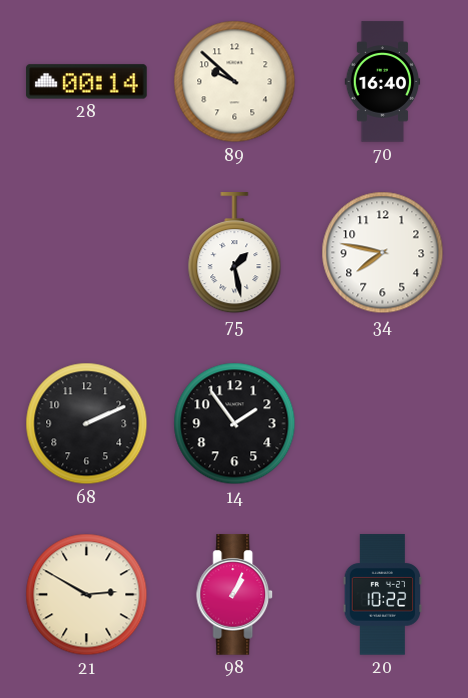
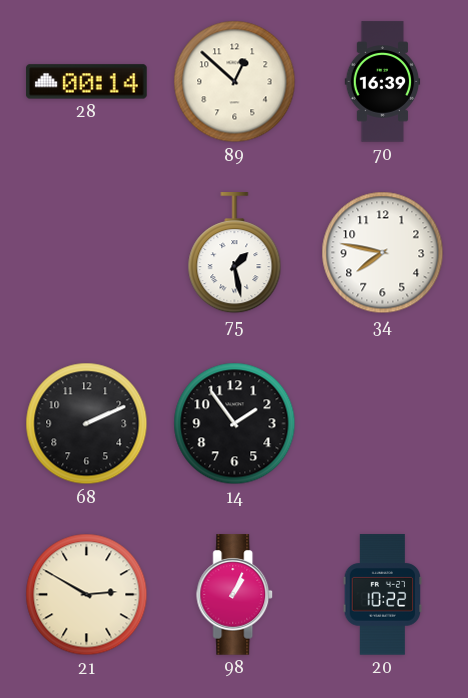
89: 9:52 -> 12:52 (235, 82)
70: 16:40 -> 16:39 (383, 82)
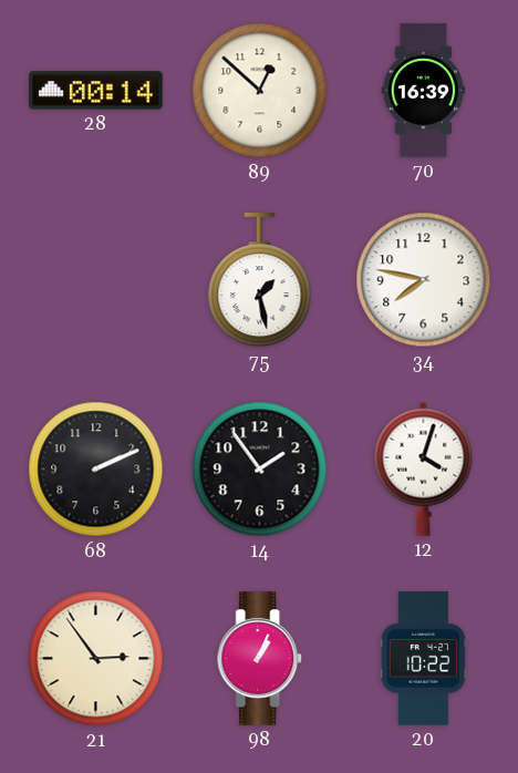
12: none -> 4:03 (424, 468)
21: 2:50 -> 2:54 (96, 659)
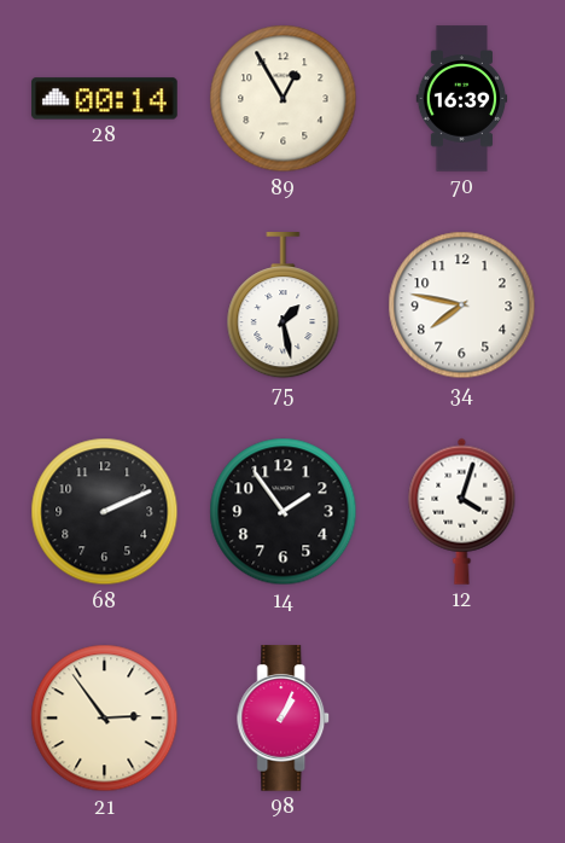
89: 12:52 -> 12:55 (284, 99)
20: 10:22 -> none (424, 659)
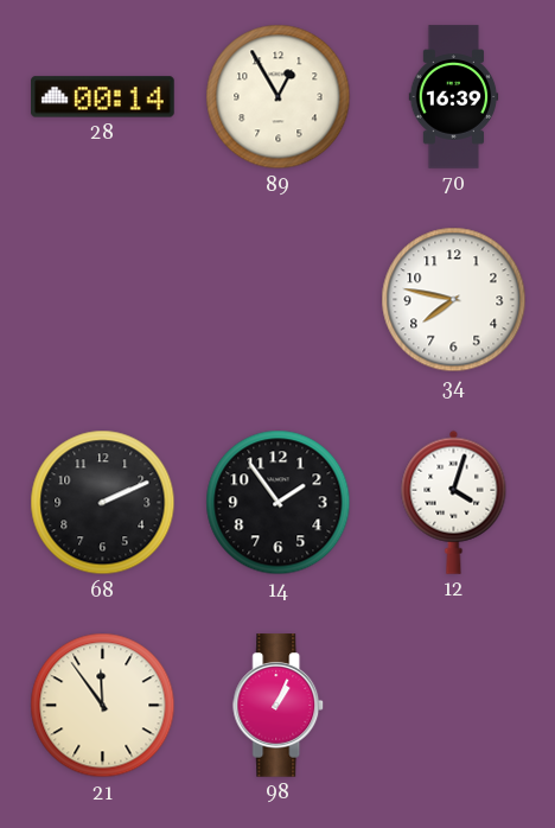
75: 1:28 -> none (284, 306)
21: 2:54 -> 11:54 (103, 706)
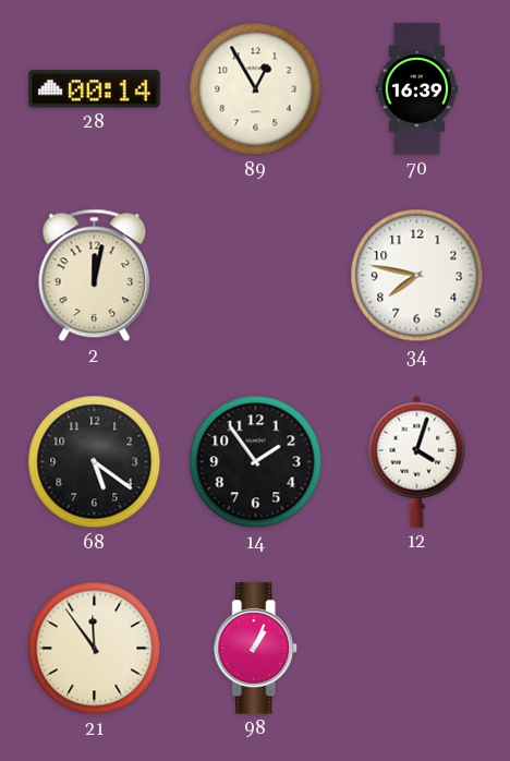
2: none -> 12:02 (95, 276)
68: 2:11 -> 5:21 (95, 462)
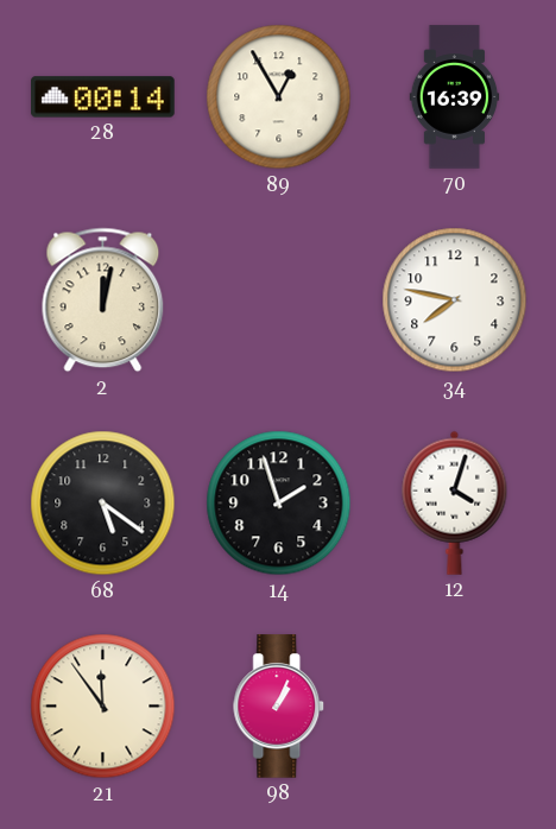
14: 1:54 -> 1:57 (279, 504)
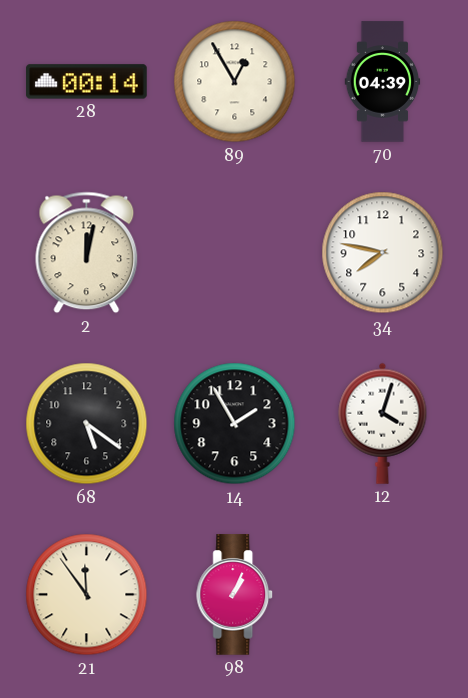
70: 16:39 -> 04:39 (383, 82)
14: 1:57 -> 1:55 (235, 424)
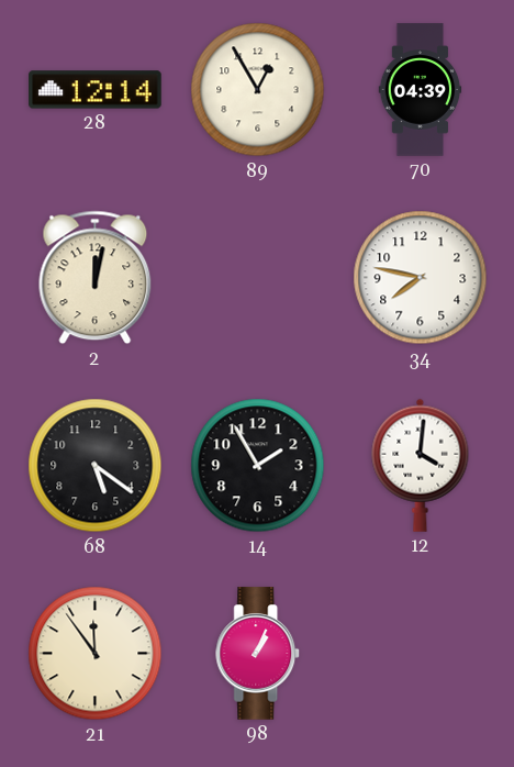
28: 00:14 -> 12:14 (96, 90)
12: 4:03 -> 4:01 (421, 465)
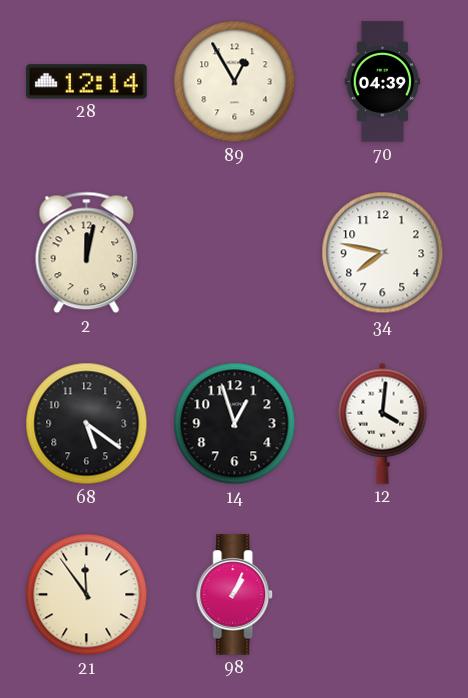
14: 1:55 -> 12:57 (235, 424)
